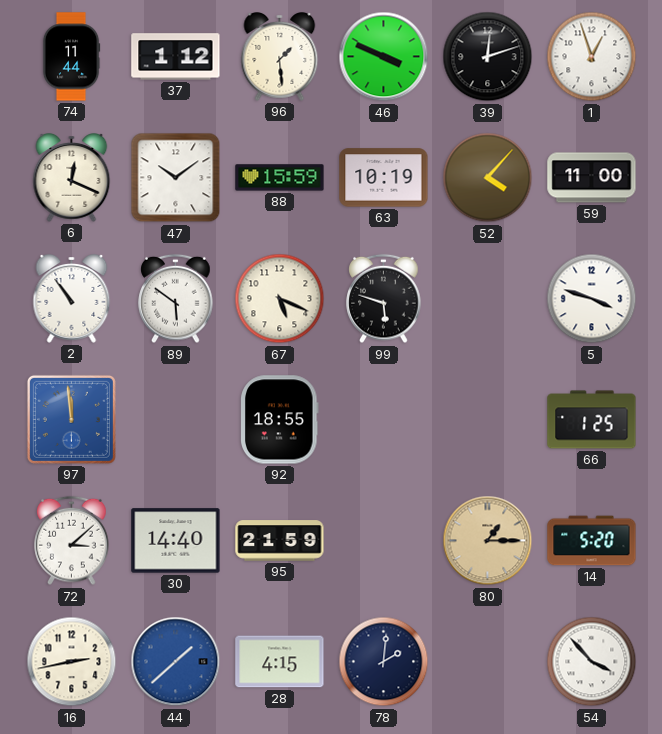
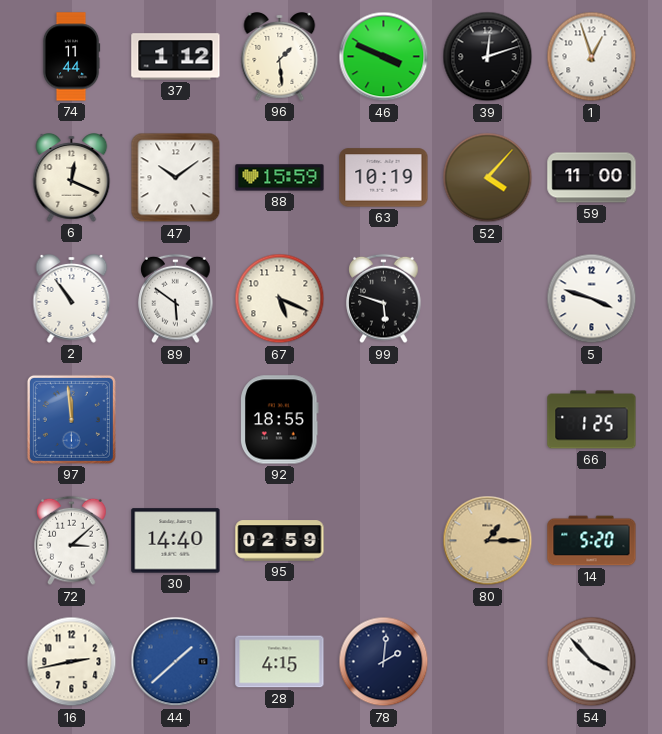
95: 21:59 -> 02:59 (280, 541)
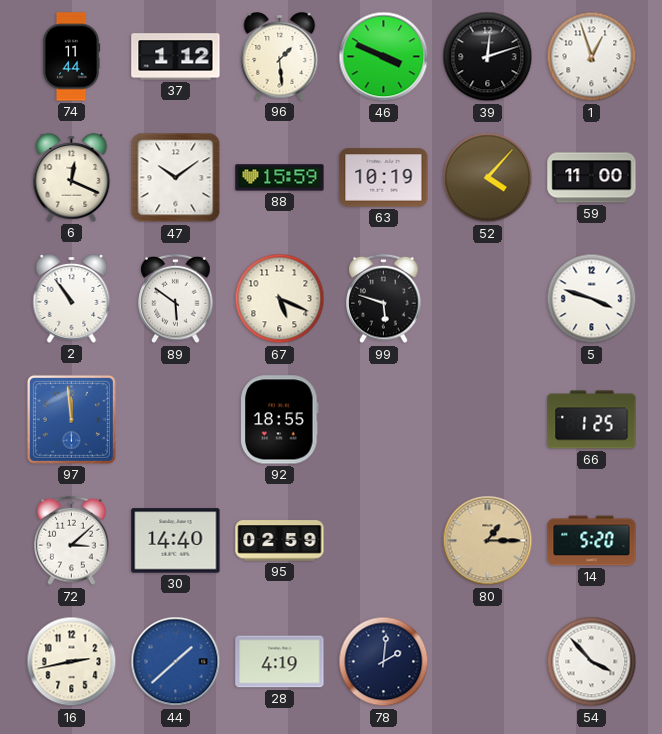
28: 4:15 -> 4:19 (280, 662)
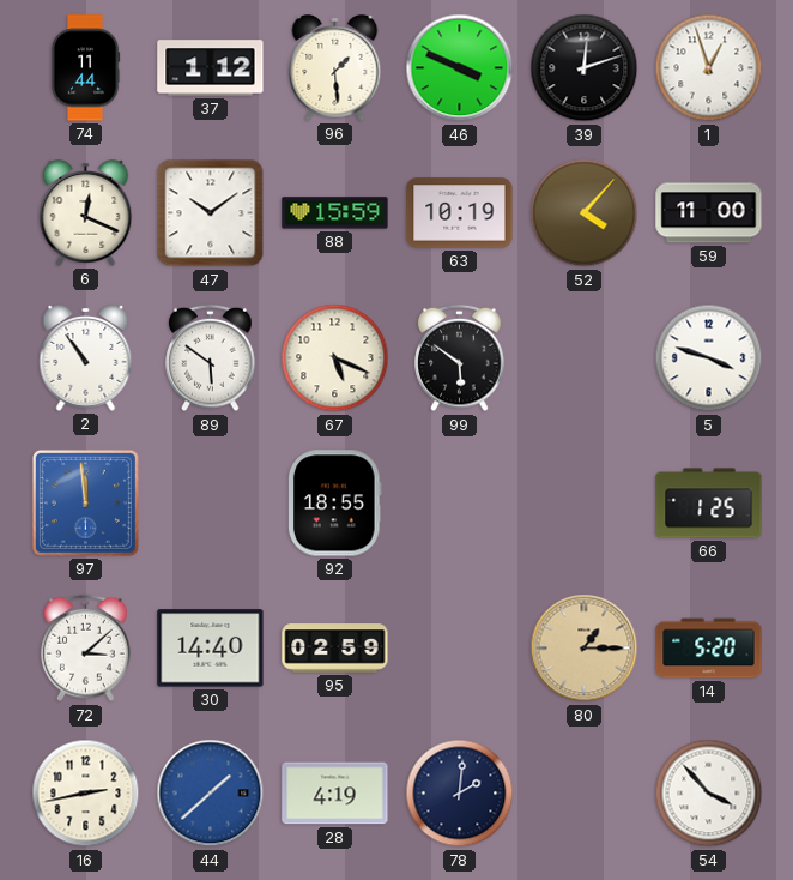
99: 5:48 -> 5:51 (460, 358)
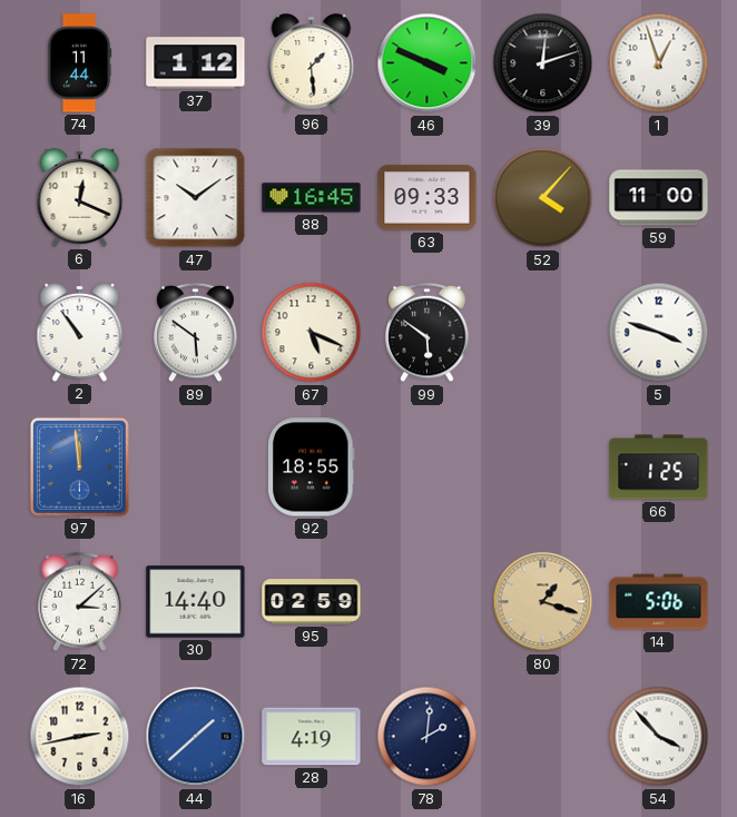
88: 15:59 -> 16:45 (312, 198)
63: 10:19 -> 09:33 (428, 198)
80: 1:15 -> 1:18 (543, 602)
14: 5:20 -> 5:06 (659, 602)
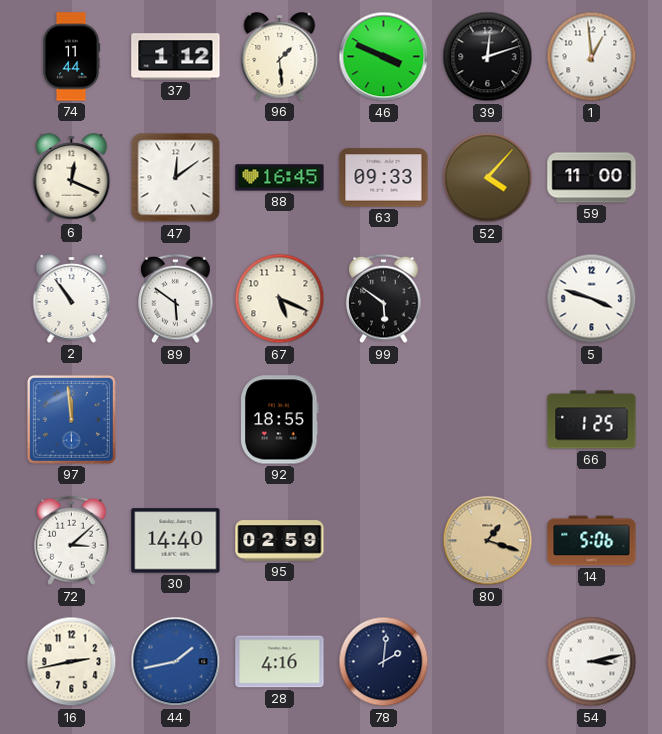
1: 12:57 -> 12:59 (592, 57)
47: 10:09 -> 12:09 (176, 178)
44: 1:38 -> 1:43 (176, 662)
28: 4:19 -> 4:16 (280, 662)
54: 3:53 -> 3:13 (592, 662)
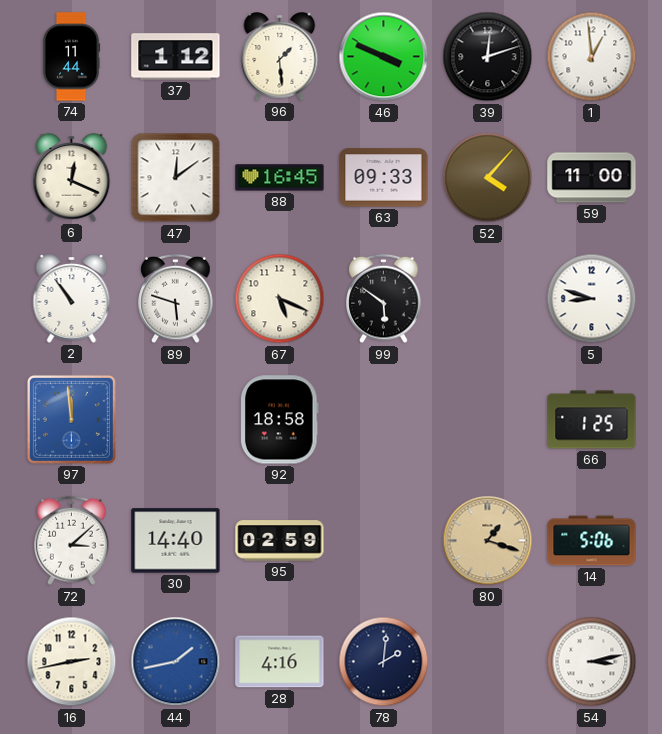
89: 5:51 -> 5:48 (176, 299)
5: 3:48 -> 8:48 (592, 299)
92: 18:55 -> 18:58 (280, 420)
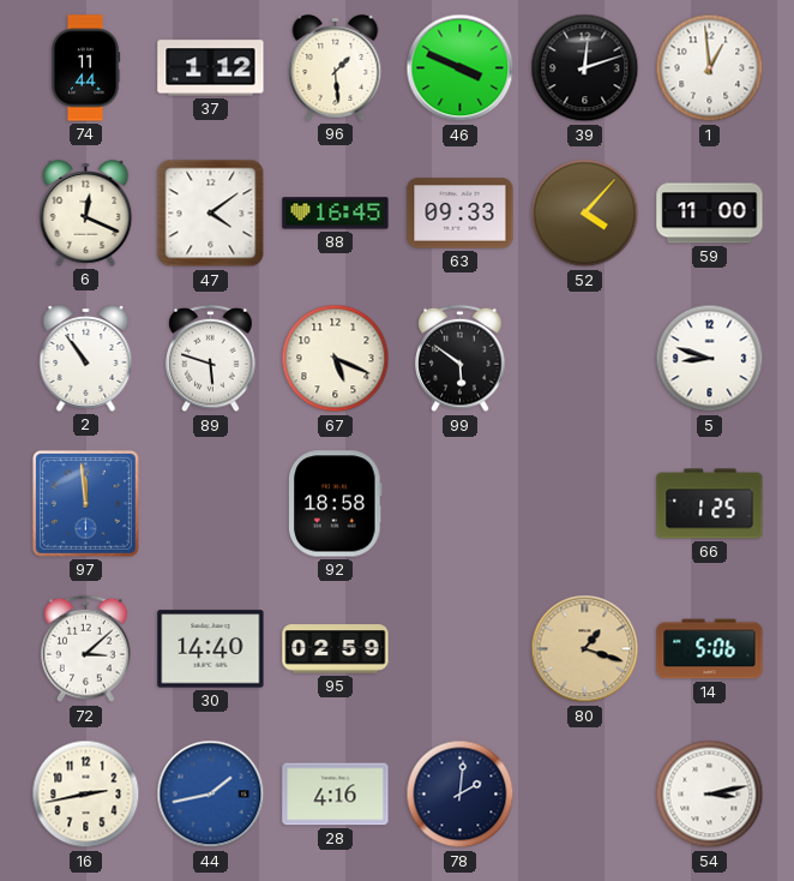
47: 12:09 -> 4:09 (211, 214)
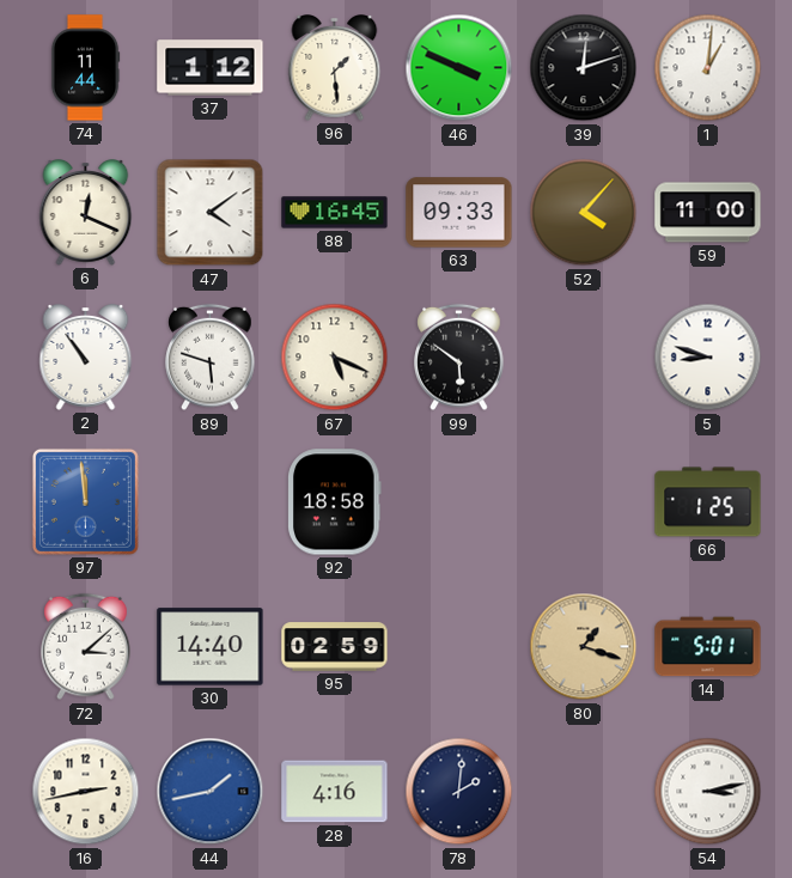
1: 12:59 -> 1:01 (708, 68)
14: 5:06 -> 5:01 (708, 647)
